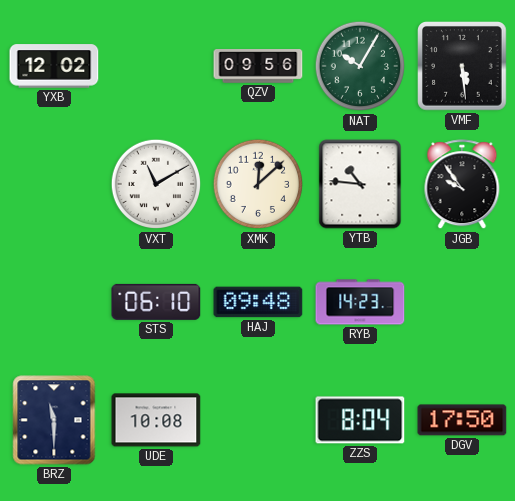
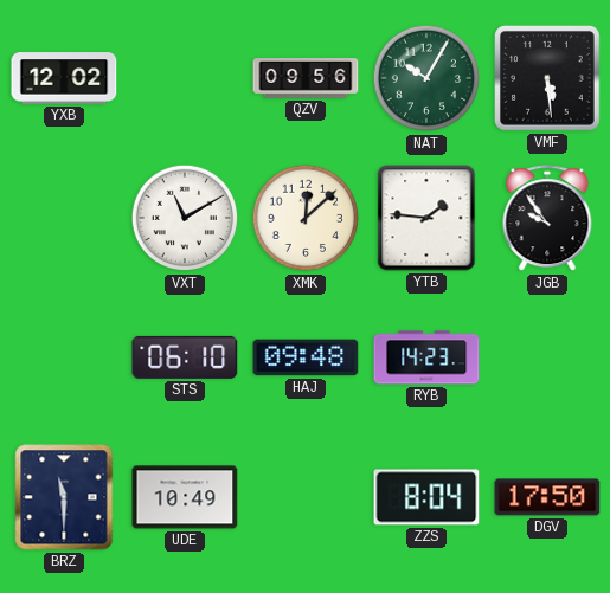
YTB: 10:46 -> 1:46 (426, 218)
UDE: 10:08 -> 10:49 (185, 497)
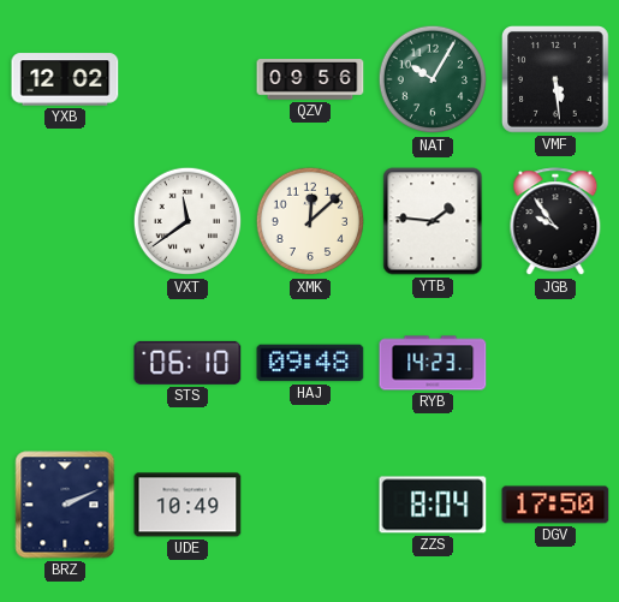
VXT: 11:10 -> 11:39 (188, 221)
BRZ: 11:30 -> 2:11 (65, 505)
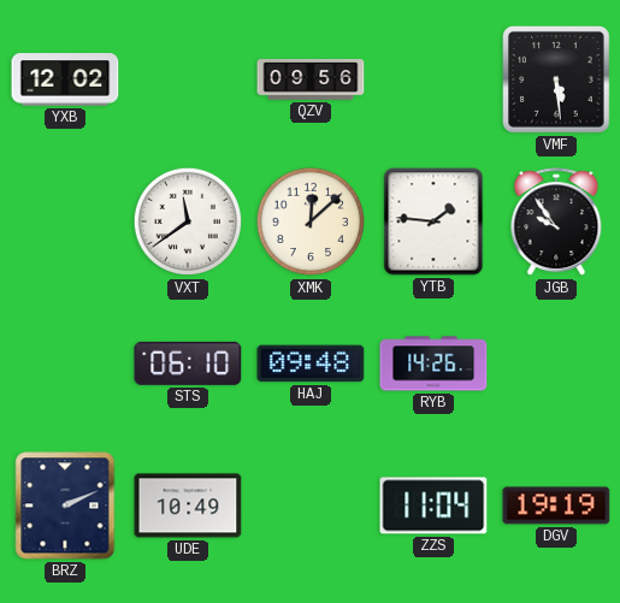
NAT: 10:05 -> none (433, 79)
RYB: 14:23 -> 14:26 (433, 363)
ZZS: 8:04 -> 11:04 (433, 506)
DGV: 17:50 -> 19:19 (556, 506)
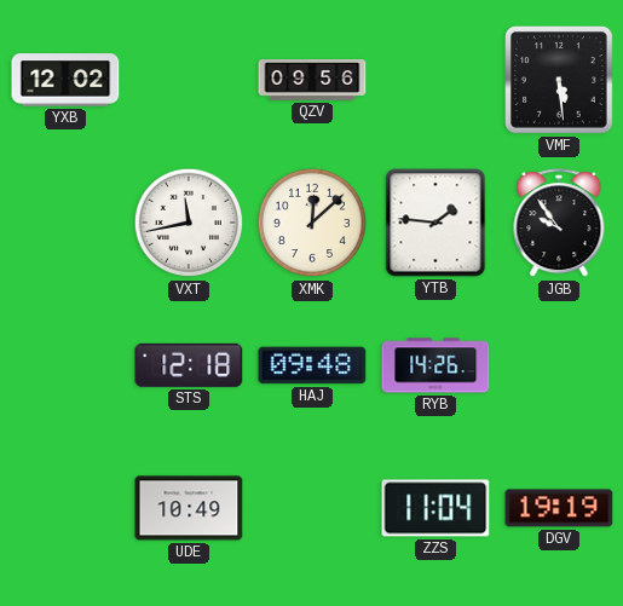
VXT: 11:39 -> 11:43 (189, 223)
STS: 06:10 -> 12:18 (189, 365)
BRZ: 2:11 -> none (65, 506)
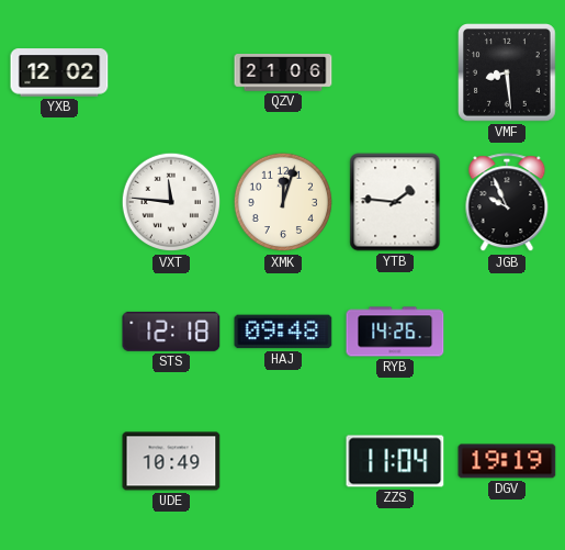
QZV: 09:56 -> 21:06 (283, 72)
VMF: 5:29 -> 8:29 (508, 74)
VXT: 11:43 -> 11:46 (171, 202)
XMK: 12:08 -> 12:03 (283, 202)
JGB: 9:54 -> 9:56 (507, 203)
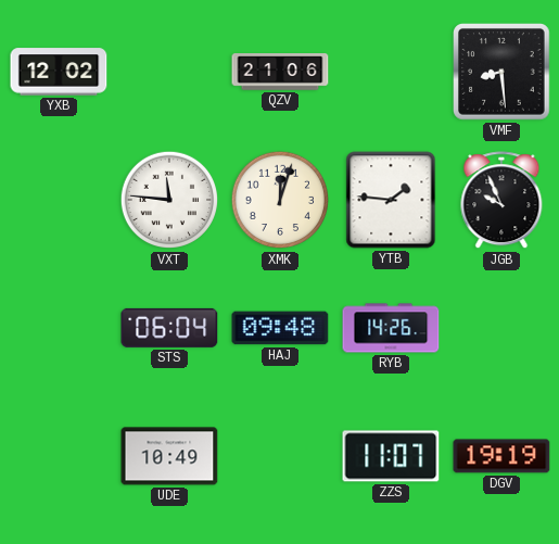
STS: 12:18 -> 06:04 (169, 328)
ZZS: 11:04 -> 11:07 (391, 456)
